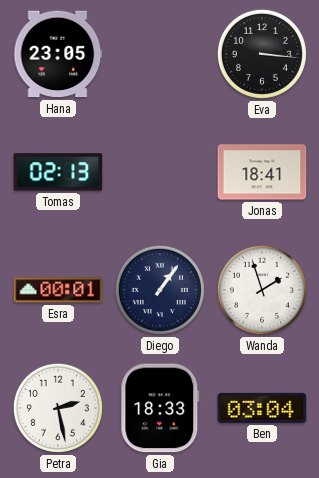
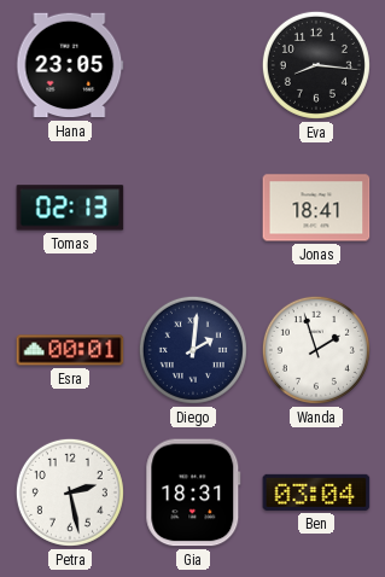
Eva: 3:16 -> 8:16 (316, 65)
Diego: 1:06 -> 2:01 (193, 350)
Gia: 18:33 -> 18:31 (193, 493)
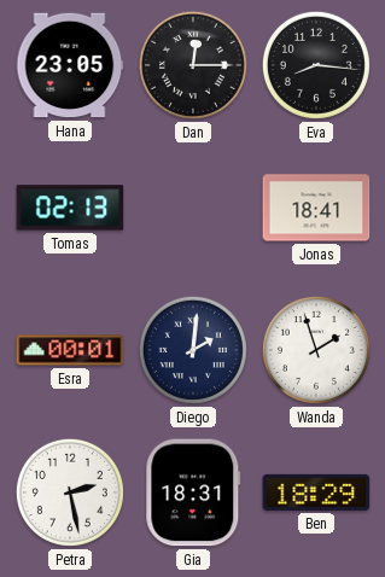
Dan: none -> 12:15 (193, 65)
Ben: 03:04 -> 18:29 (316, 493)
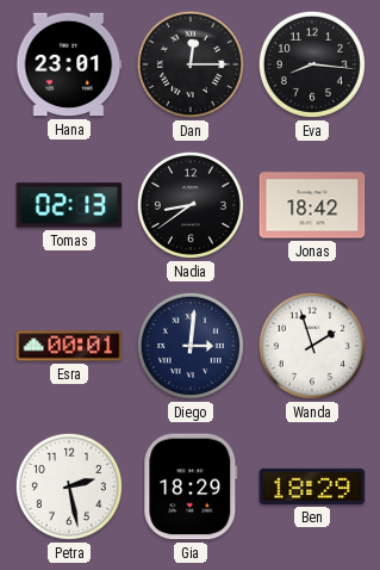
Hana: 23:05 -> 23:01 (69, 64)
Nadia: none -> 8:39 (191, 205)
Jonas: 18:41 -> 18:42 (312, 205)
Diego: 2:01 -> 3:01 (191, 346)
Gia: 18:31 -> 18:29 (191, 487)
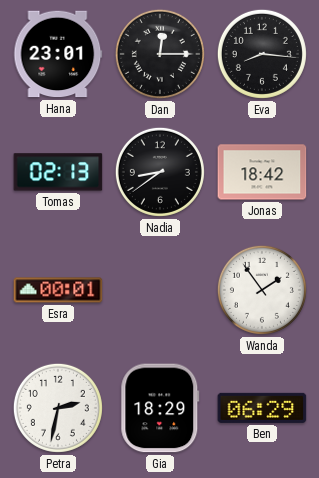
Diego: 3:01 -> none (191, 346)
Wanda: 1:57 -> 1:54 (262, 290)
Petra: 2:28 -> 2:32 (58, 408)
Ben: 18:29 -> 06:29 (262, 408)
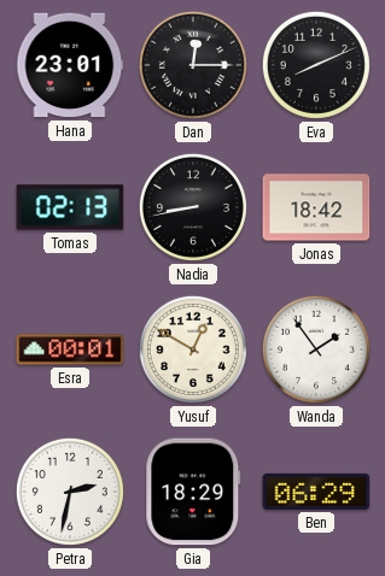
Eva: 8:16 -> 8:11 (316, 65)
Nadia: 8:39 -> 8:43 (193, 207)
Yusuf: none -> 12:50 (193, 349)
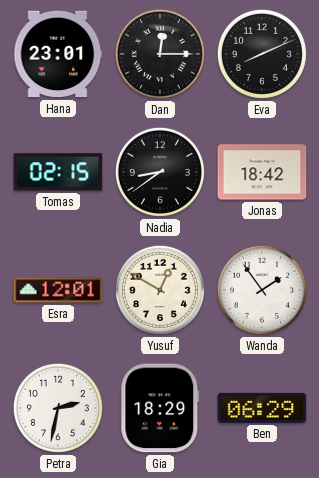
Tomas: 02:13 -> 02:15 (58, 172)
Nadia: 8:43 -> 8:39 (160, 172)
Esra: 00:01 -> 12:01 (58, 290)
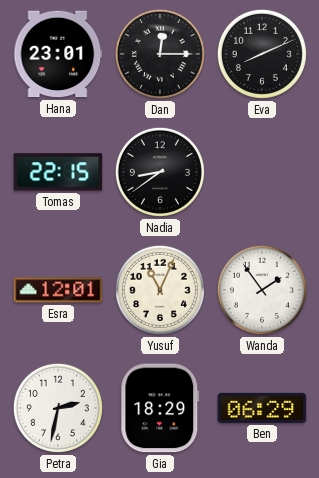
Tomas: 02:15 -> 22:15 (58, 172)
Jonas: 18:42 -> none (262, 172)
Yusuf: 12:50 -> 11:04 (160, 290)
